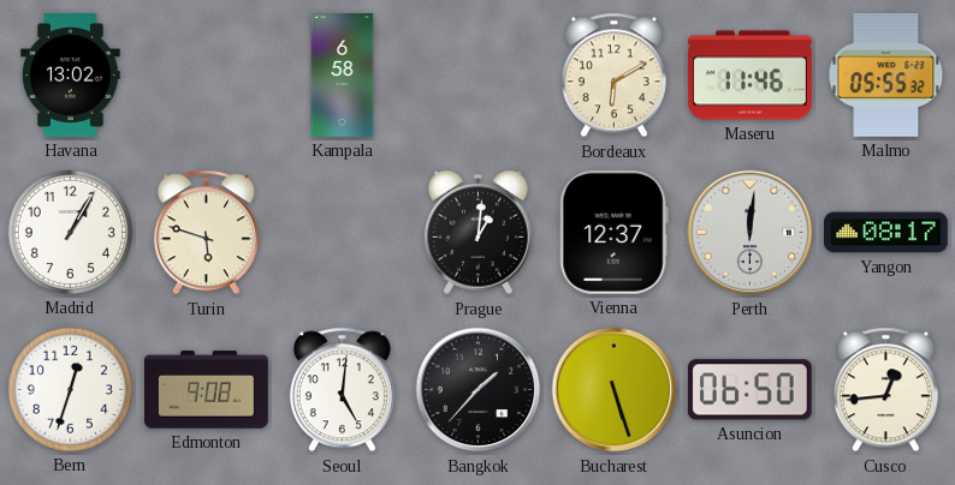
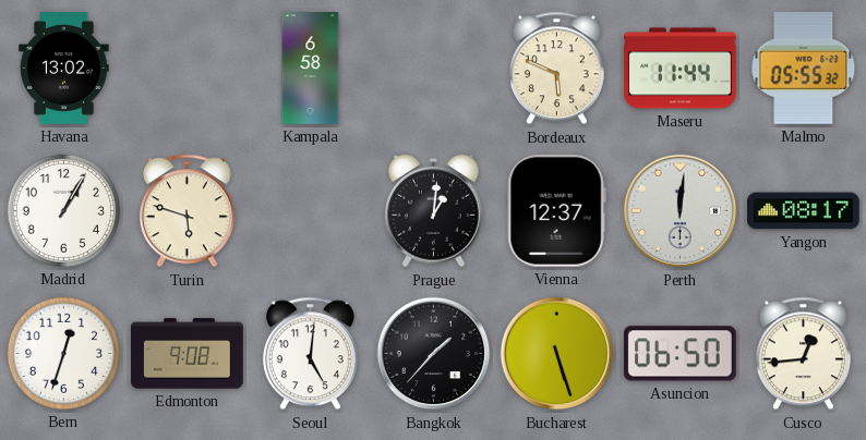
Bordeaux: 6:10 -> 5:49 (556, 69)
Maseru: 11:46 -> 11:44 (681, 69)
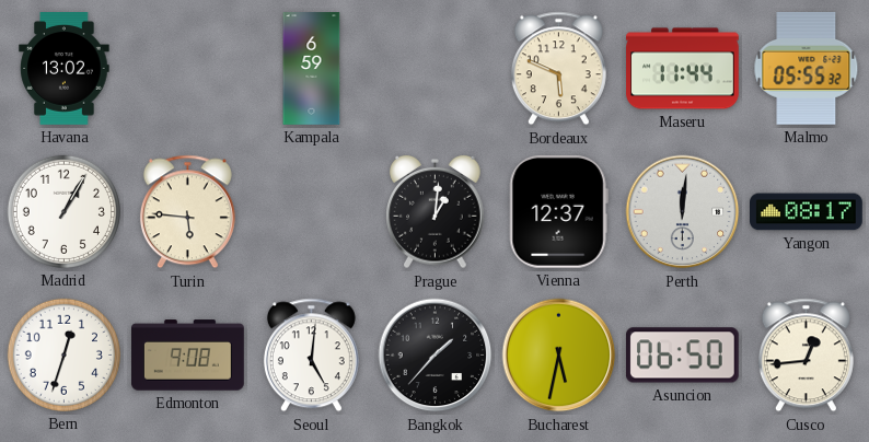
Kampala: 6:58 -> 6:59 (312, 69)
Turin: 5:48 -> 5:46 (187, 212)
Bucharest: 5:27 -> 5:32 (559, 356)
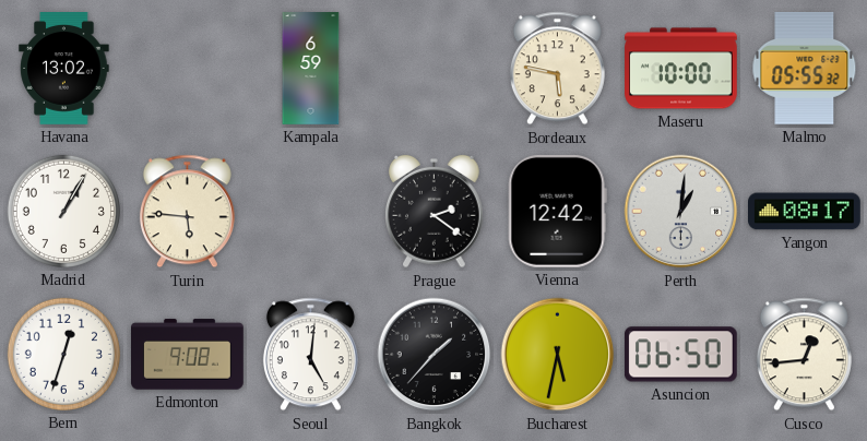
Bordeaux: 5:49 -> 5:47 (557, 69)
Maseru: 11:44 -> 10:00 (681, 69)
Prague: 1:01 -> 2:21 (435, 212)
Vienna: 12:37 -> 12:42 (557, 211)
Perth: 12:01 -> 1:01 (681, 212)
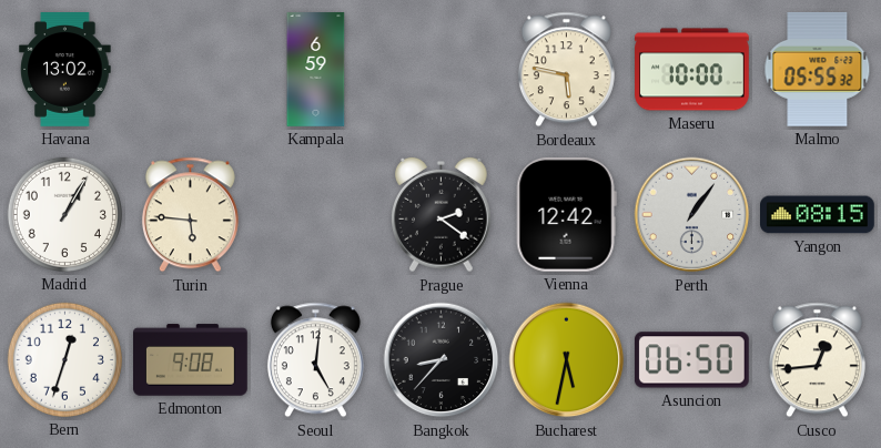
Perth: 1:01 -> 1:06 (692, 215)
Yangon: 08:17 -> 08:15 (818, 215)
Bangkok: 1:37 -> 8:37 (442, 360)
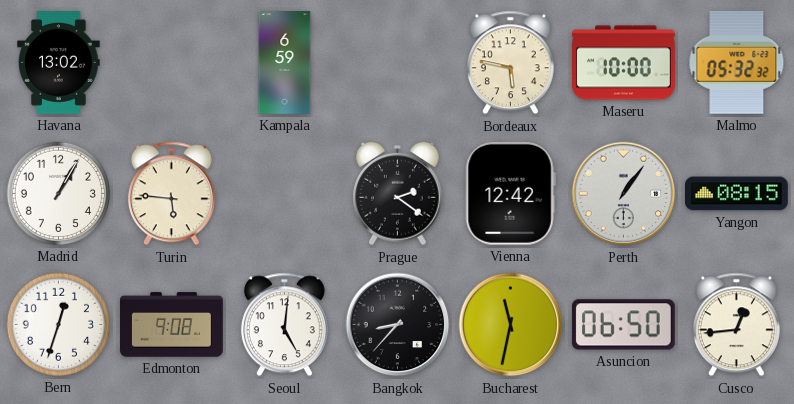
Malmo: 05:55 -> 05:32 (737, 63)
Bucharest: 5:32 -> 11:32 (511, 325)
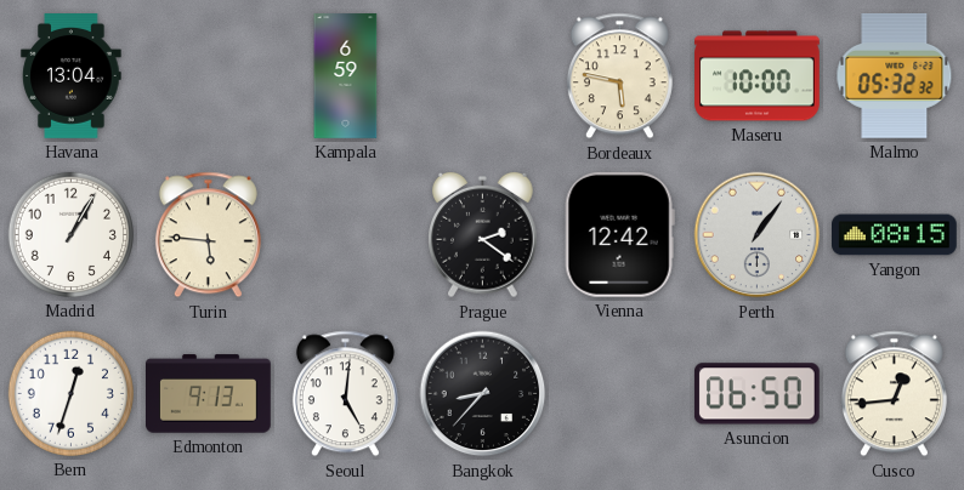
Havana: 13:02 -> 13:04 (72, 76)
Edmonton: 9:08 -> 9:13 (209, 394)
Bucharest: 11:32 -> none (511, 325)
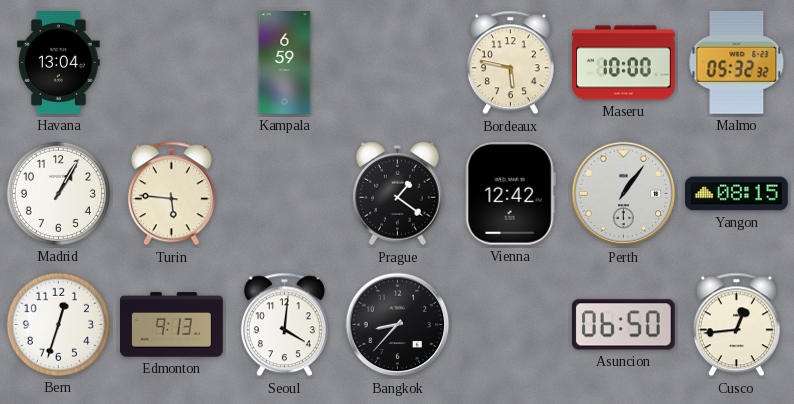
Prague: 2:21 -> 1:21 (398, 194)
Seoul: 5:01 -> 4:01 (284, 325)
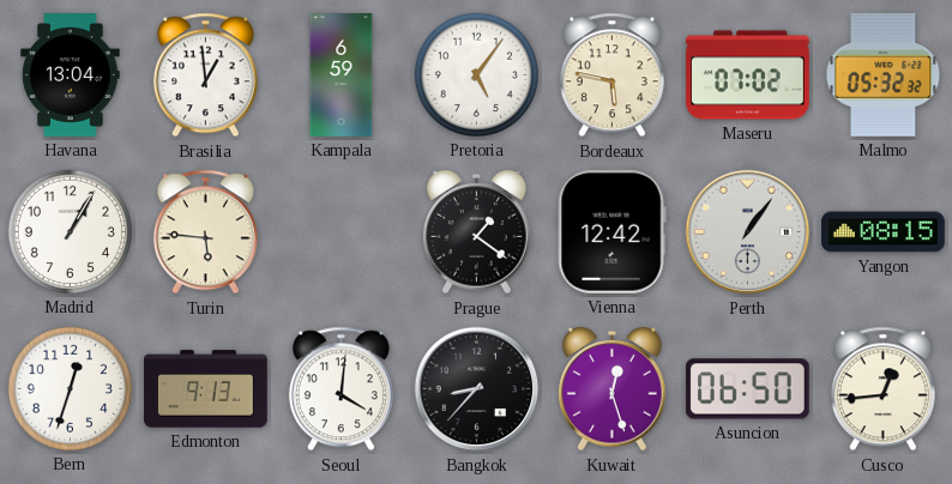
Brasilia: none -> 12:59 (205, 75)
Pretoria: none -> 5:06 (476, 74)
Maseru: 10:00 -> 07:02 (748, 75)
Kuwait: none -> 12:27 (613, 389)
